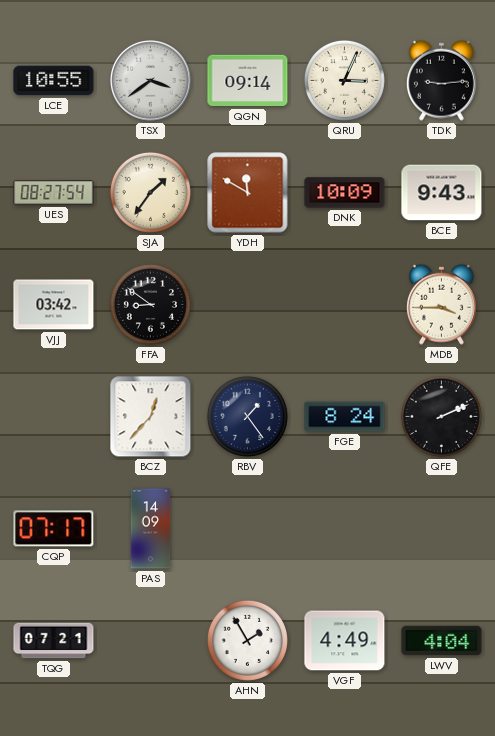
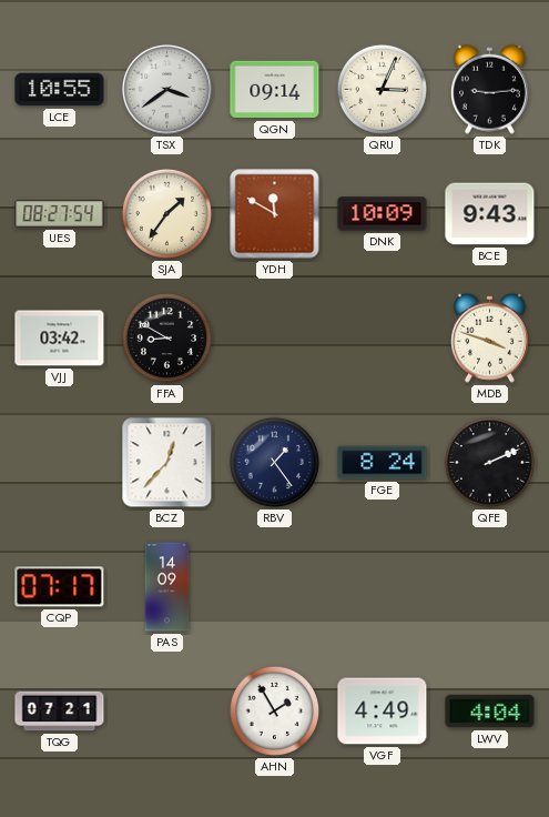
FFA: 8:51 -> 8:50 (166, 337)
MDB: 3:45 -> 3:48 (489, 337)
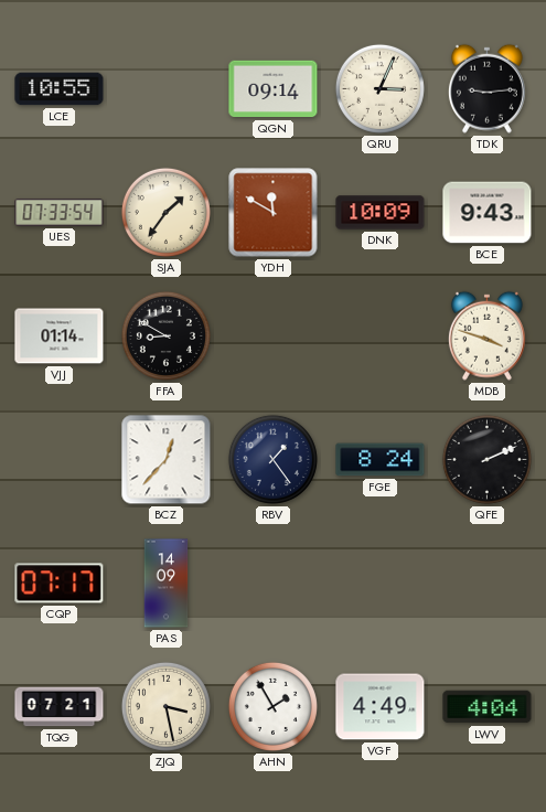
TSX: 3:39 -> none (167, 90)
UES: 08:27 -> 07:33 (60, 213)
VJJ: 03:42 -> 01:14 (60, 336)
ZJQ: none -> 3:28 (165, 706)
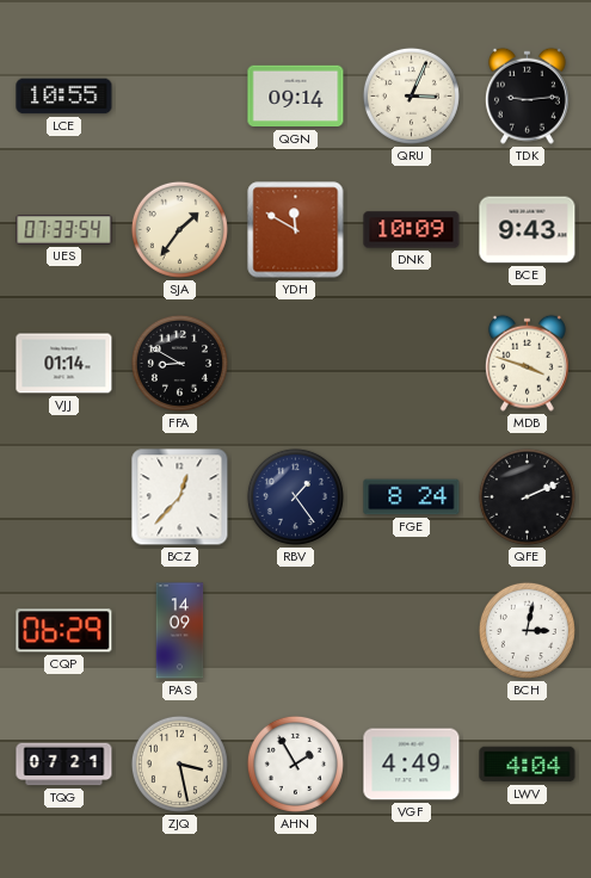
CQP: 07:17 -> 06:29 (64, 631)
BCH: none -> 3:02 (527, 630)
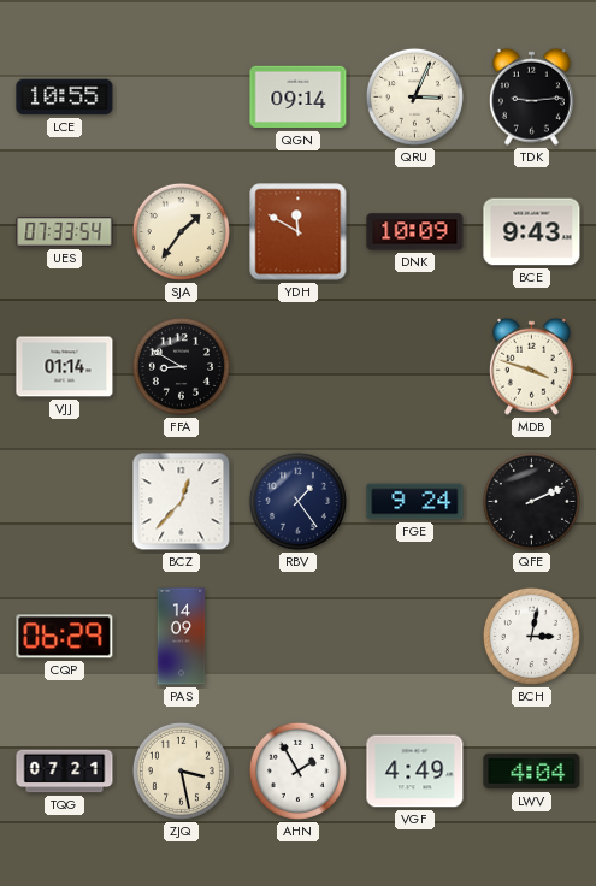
FGE: 8:24 -> 9:24 (415, 502)
